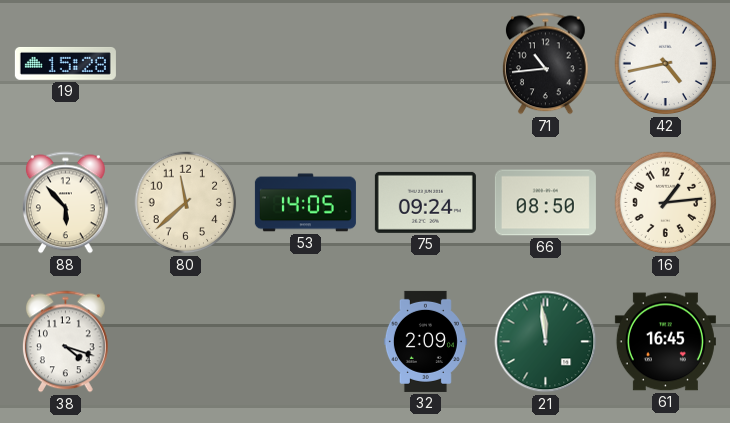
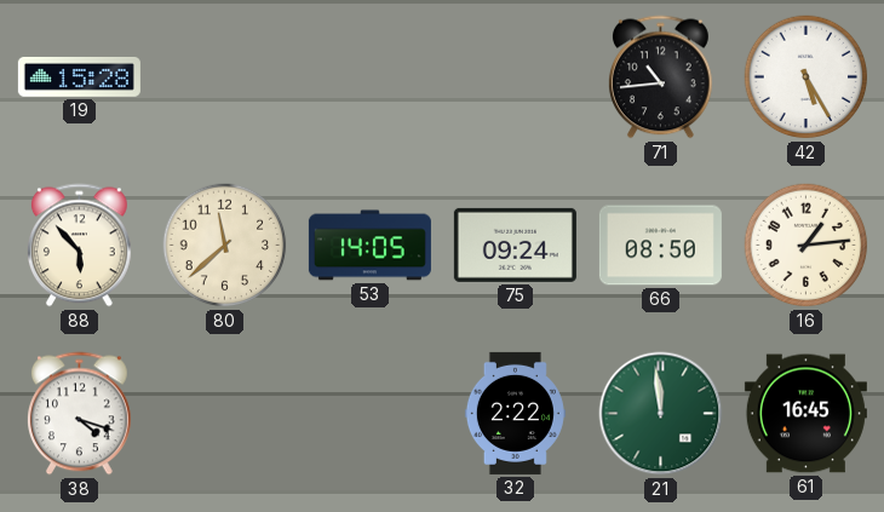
42: 4:43 -> 5:25 (806, 77)
32: 2:09 -> 2:22 (515, 413)
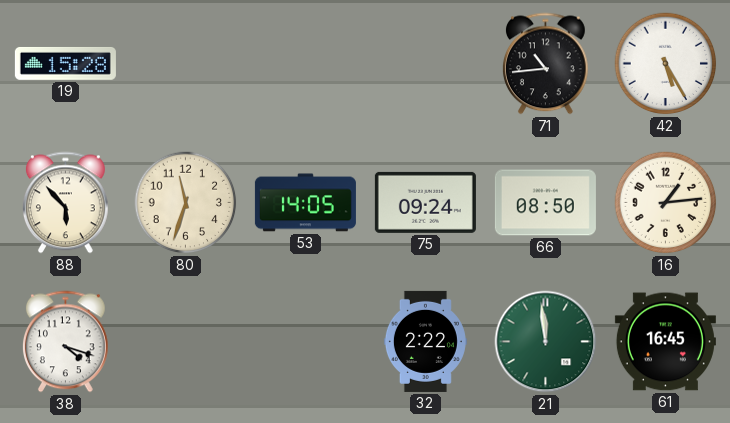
80: 11:38 -> 11:33 (186, 203)
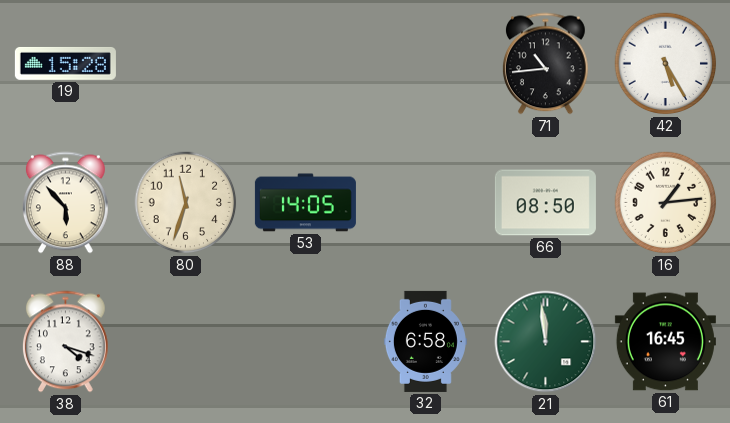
75: 09:24 -> none (425, 202)
32: 2:22 -> 6:58 (425, 341)
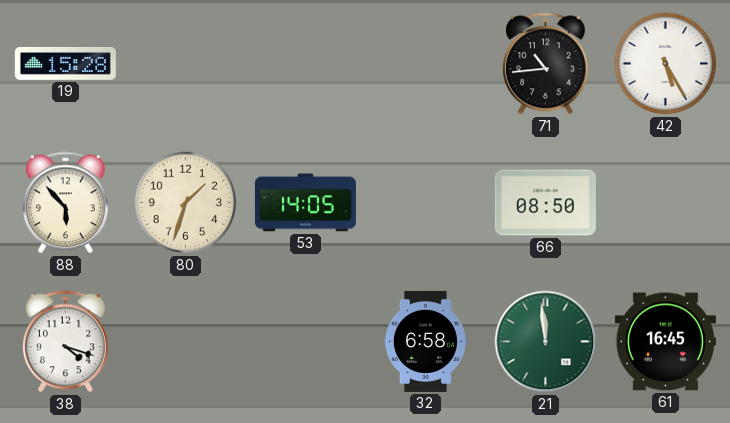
80: 11:33 -> 1:33 (186, 203)
16: 1:14 -> none (666, 203)
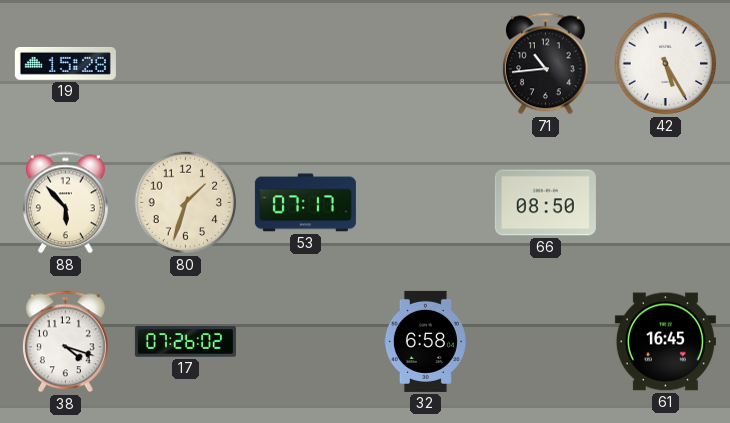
53: 14:05 -> 07:17 (305, 203)
17: none -> 07:26 (185, 342)
21: 11:59 -> none (546, 342)
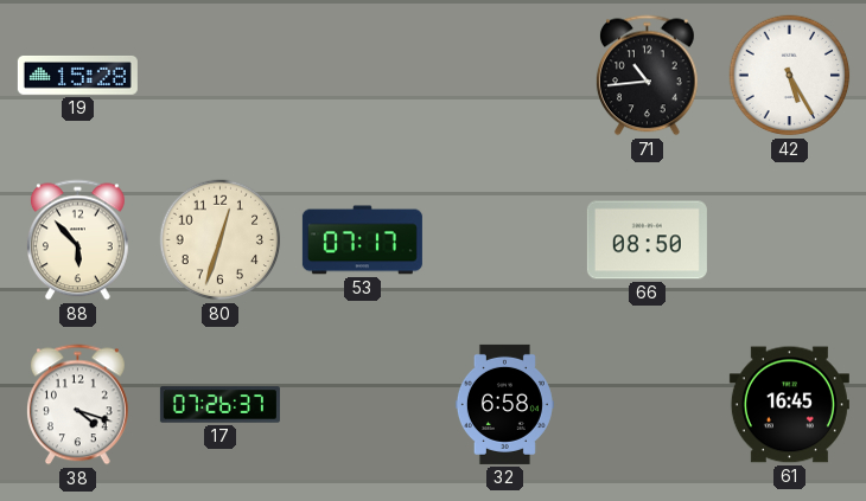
80: 1:33 -> 12:33 (221, 240)
17: 07:26:02 -> 07:26:37 (219, 405)
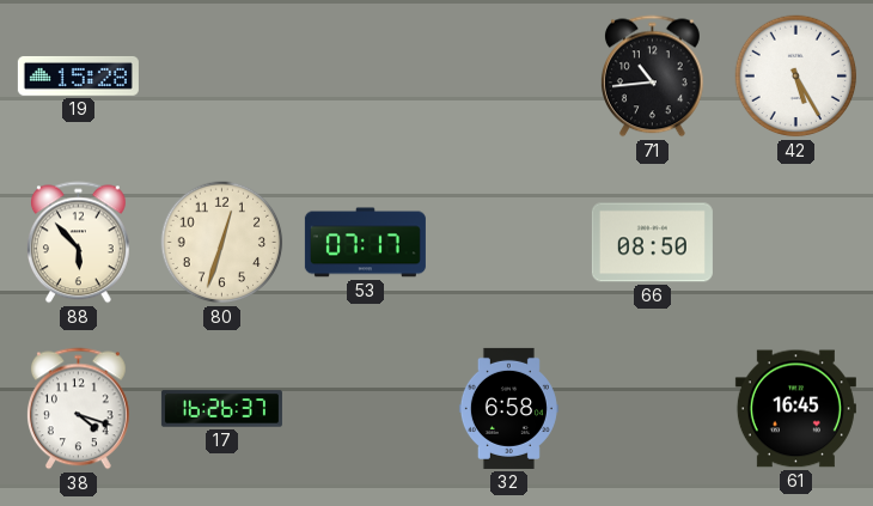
17: 07:26 -> 16:26 (221, 409)
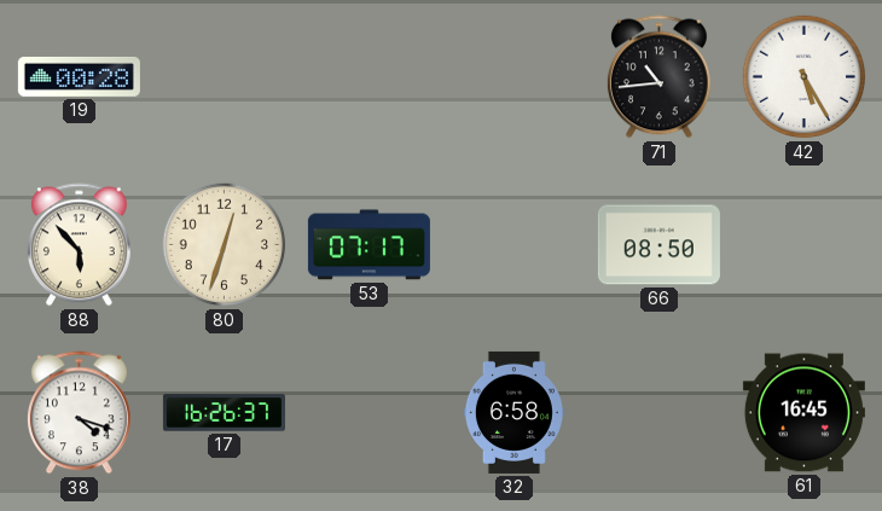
19: 15:28 -> 00:28 (79, 76)
